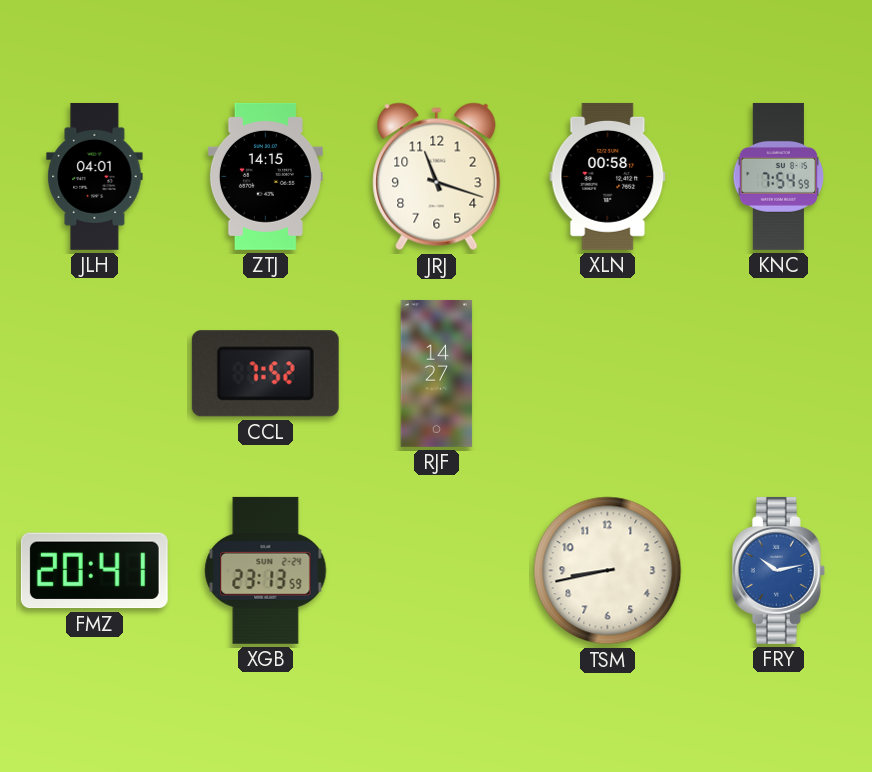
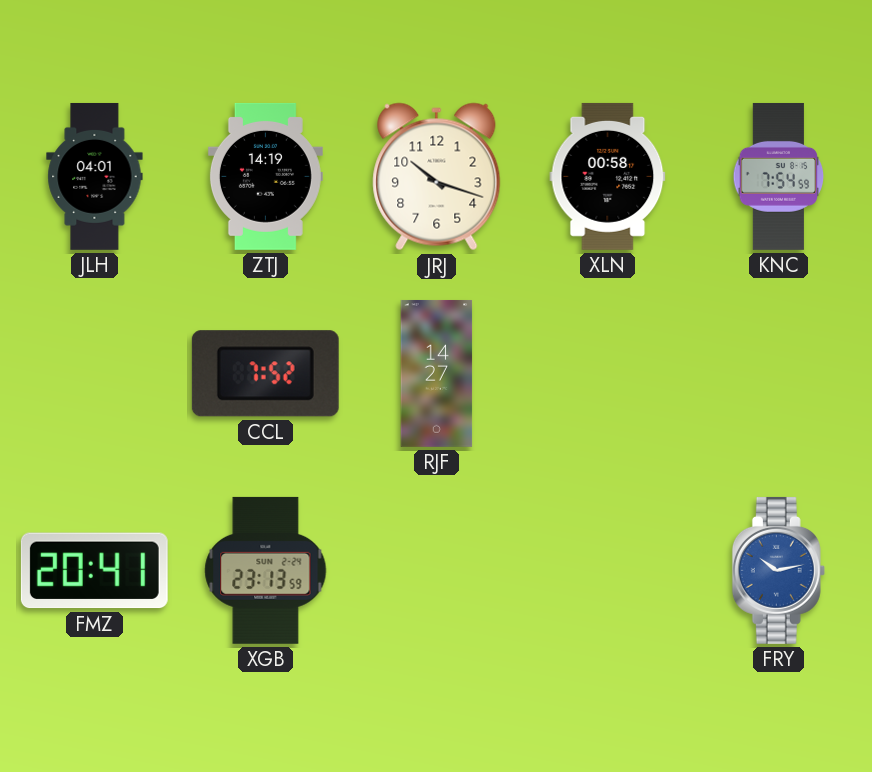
ZTJ: 14:15 -> 14:19 (265, 176)
JRJ: 11:18 -> 10:18 (437, 177)
TSM: 8:43 -> none (608, 571)
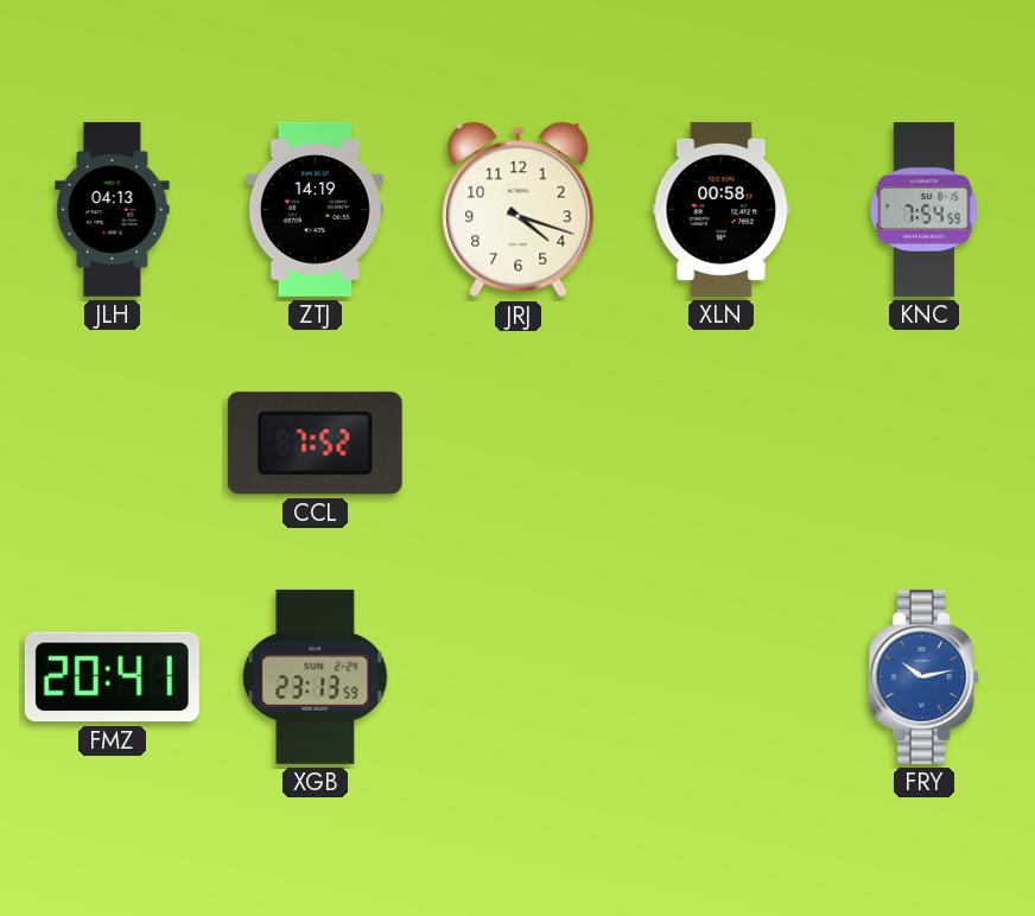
JLH: 04:01 -> 04:13 (113, 209)
JRJ: 10:18 -> 4:18 (519, 210)
RJF: 14:27 -> none (437, 373)
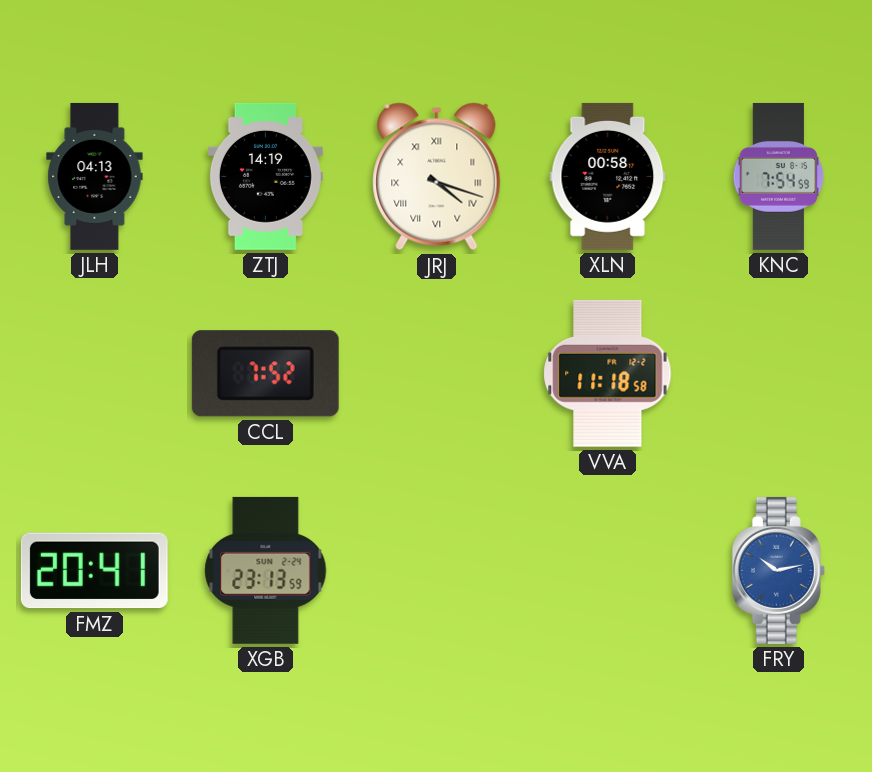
JRJ numerals: Arabic -> Roman (437, 177)
VVA: none -> 11:18 (608, 373)
